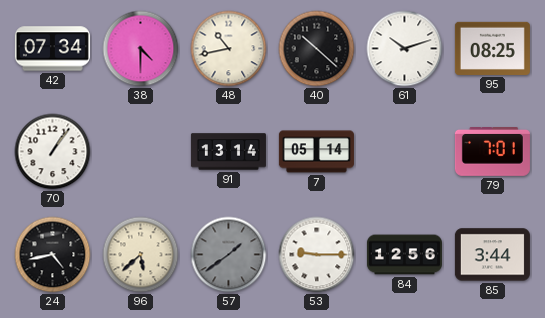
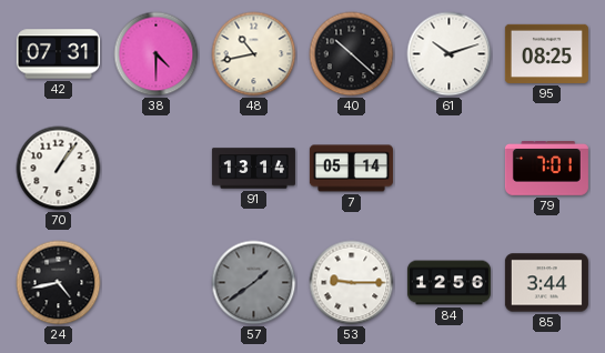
42: 07:34 -> 07:31 (58, 54)
96: 5:38 -> none (141, 255)
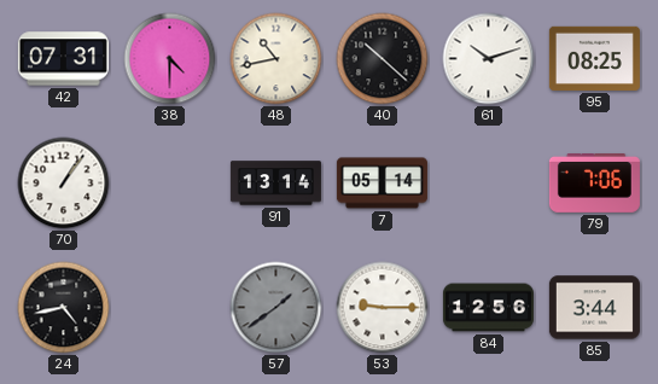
79: 7:01 -> 7:06 (594, 184)
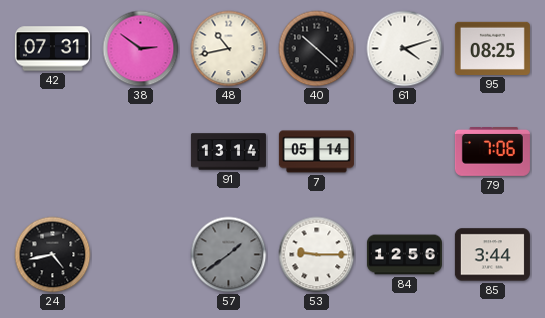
38: 4:30 -> 2:51 (141, 49)
61: 10:12 -> 4:12 (405, 49)
70: 1:06 -> none (64, 184)
